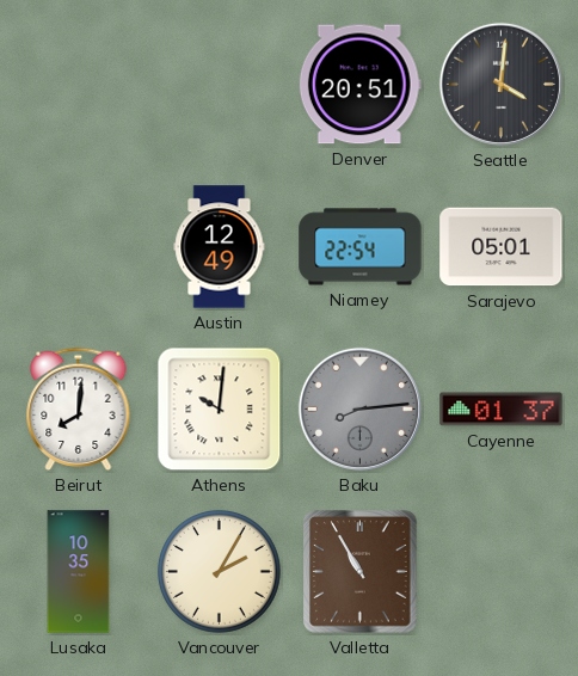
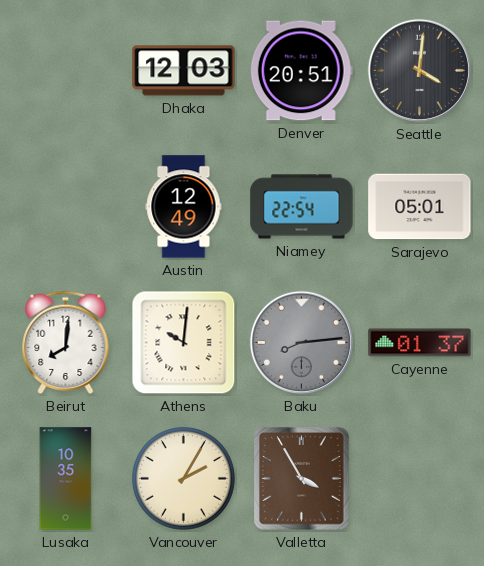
Dhaka: none -> 12:03 (184, 71)
Valletta: 10:55 -> 3:55 (302, 479)
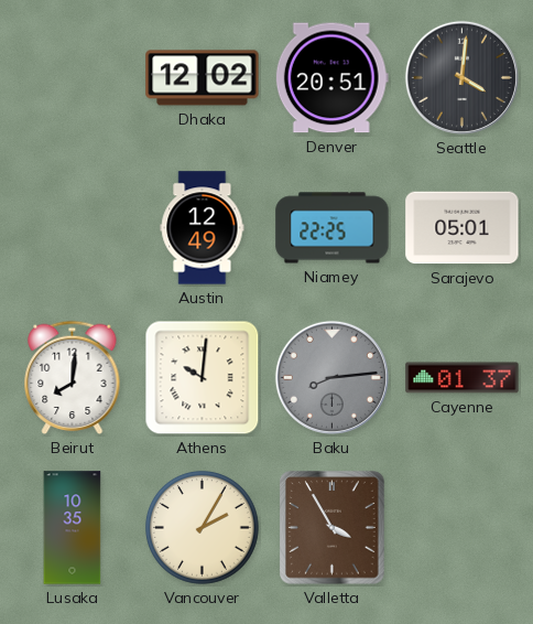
Dhaka: 12:03 -> 12:02 (203, 78)
Niamey: 22:54 -> 22:25 (333, 228)
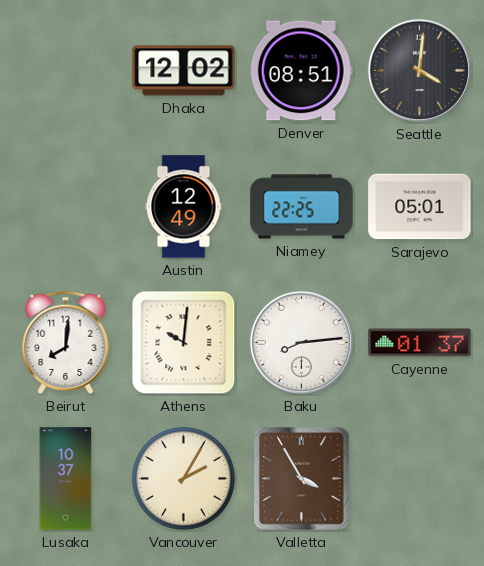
Denver: 20:51 -> 08:51 (301, 71)
Baku dial: grey -> white (301, 342)
Lusaka: 10:35 -> 10:37 (66, 479)
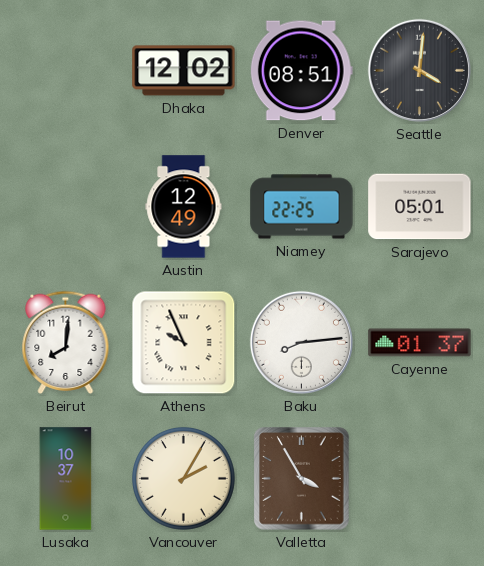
Athens: 10:01 -> 9:56 (184, 343)
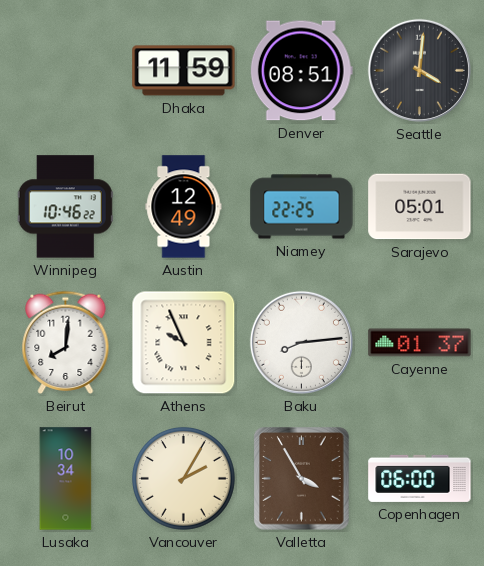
Dhaka: 12:02 -> 11:59 (184, 71)
Winnipeg: none -> 10:46 (65, 207)
Lusaka: 10:37 -> 10:34 (66, 479)
Copenhagen: none -> 06:00 (420, 478)
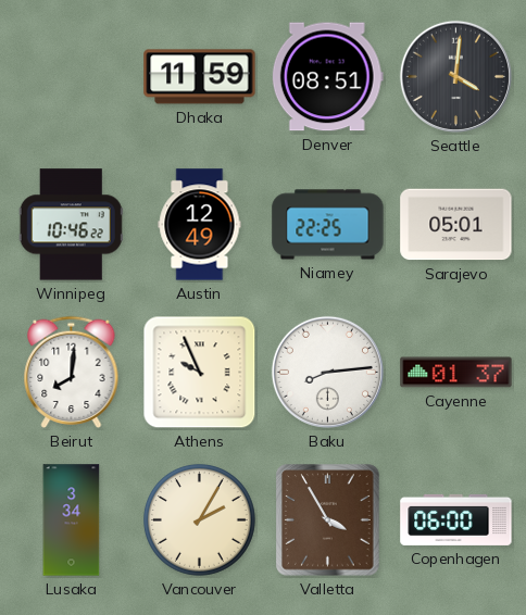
Lusaka: 10:34 -> 3:34 (72, 520)
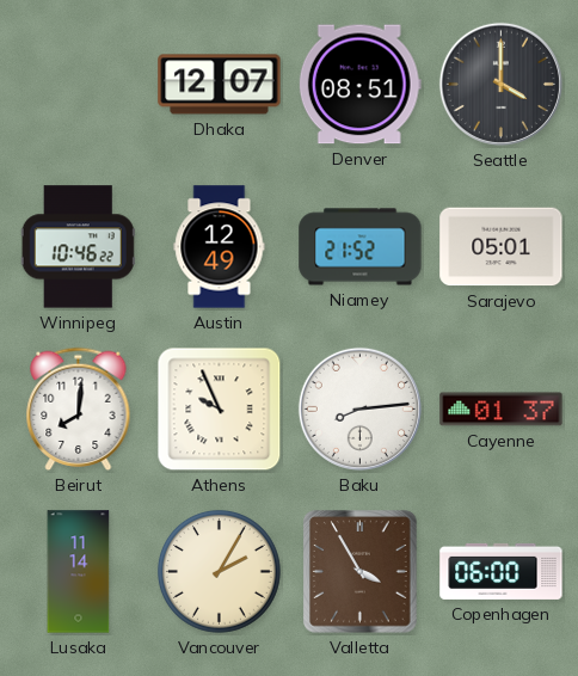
Dhaka: 11:59 -> 12:07 (220, 85)
Seattle: 4:01 -> 4:00 (500, 84)
Niamey: 22:25 -> 21:52 (361, 247)
Lusaka: 3:34 -> 11:14 (79, 572)
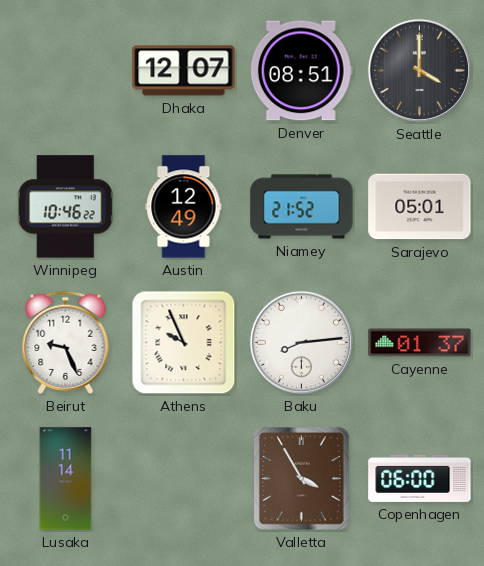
Beirut: 8:01 -> 9:26 (66, 343)
Vancouver: 2:05 -> none (219, 571)
